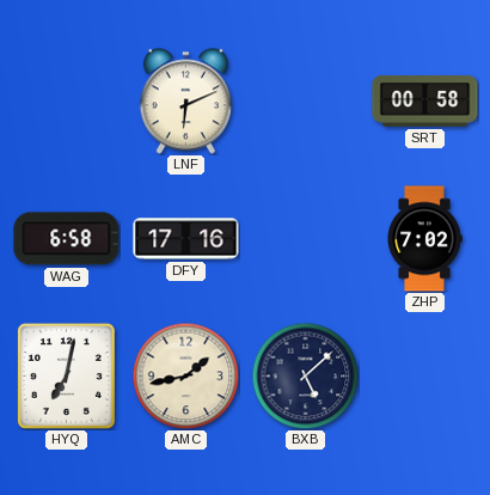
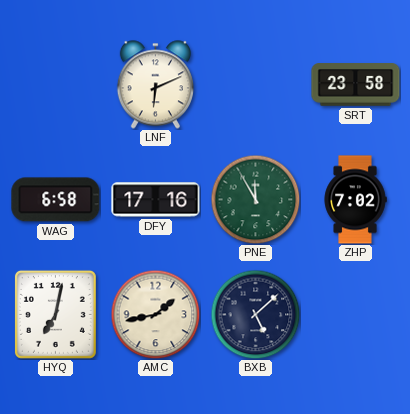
SRT: 00:58 -> 23:58 (356, 85)
PNE: none -> 11:55 (255, 199)
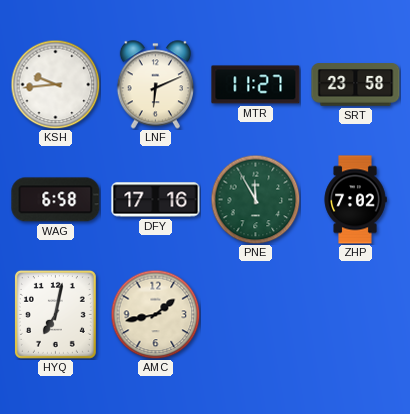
KSH: none -> 9:44 (55, 84)
MTR: none -> 11:27 (256, 85)
BXB: 5:08 -> none (255, 314)
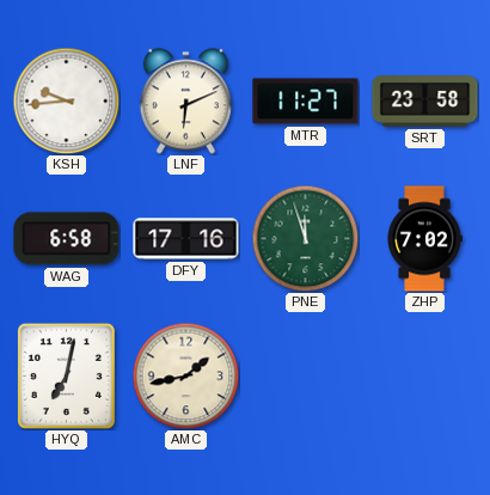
PNE: 11:55 -> 11:57 (305, 238)
